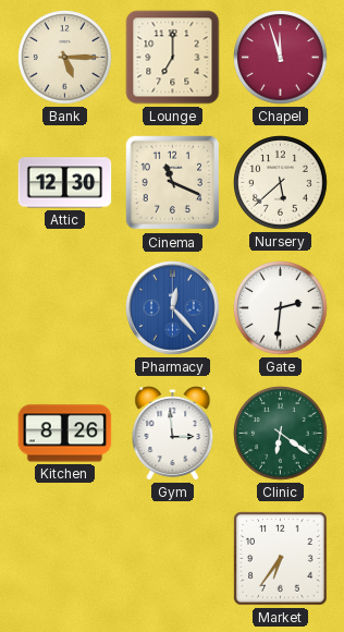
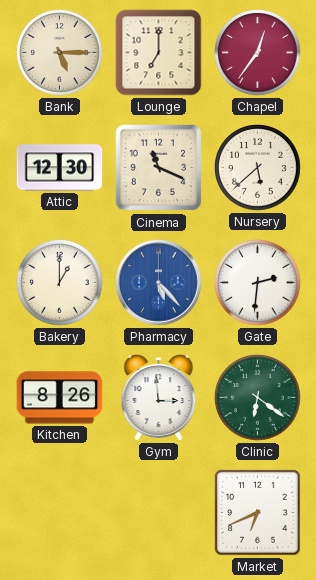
Chapel: 11:57 -> 12:36 (258, 53)
Bakery: none -> 1:00 (60, 283)
Pharmacy: 12:23 -> 5:23 (159, 283)
Market: 6:36 -> 6:41 (258, 513)
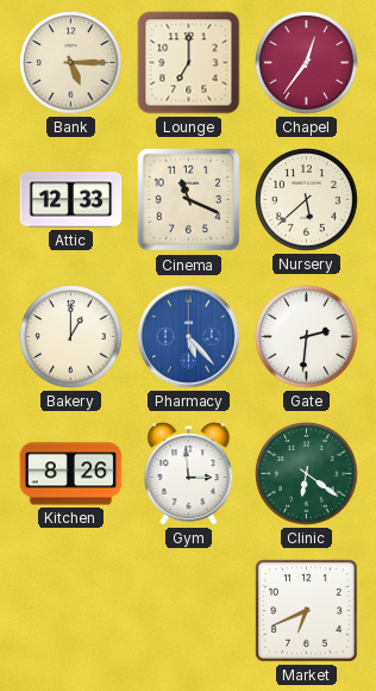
Attic: 12:30 -> 12:33 (71, 200)
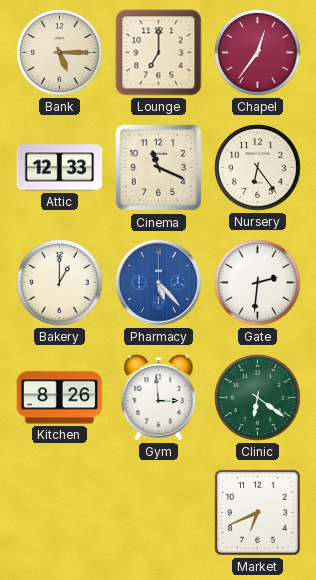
Nursery: 5:38 -> 6:24 (258, 168)
